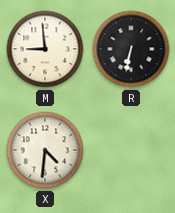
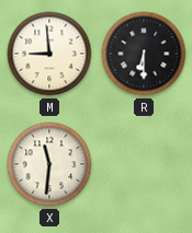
R: 6:32 -> 6:30 (144, 54)
X: 4:31 -> 11:31 (49, 164)
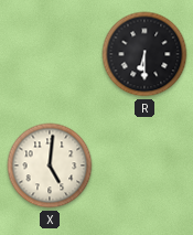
M: 8:59 -> none (49, 54)
X: 11:31 -> 5:01 (50, 165)
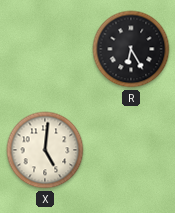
R: 6:30 -> 6:25 (131, 49)
